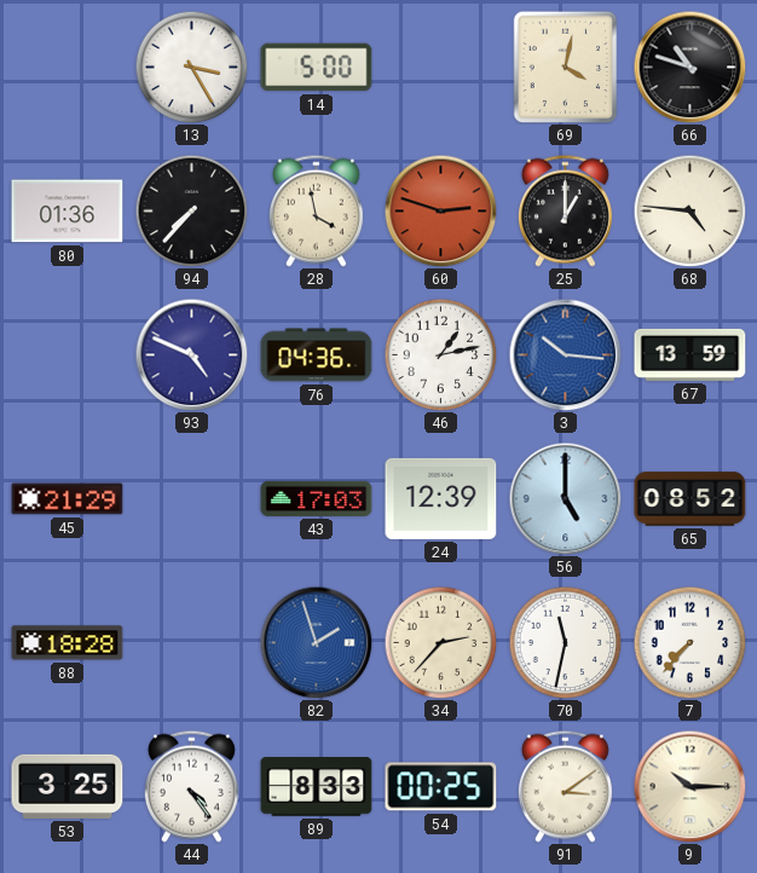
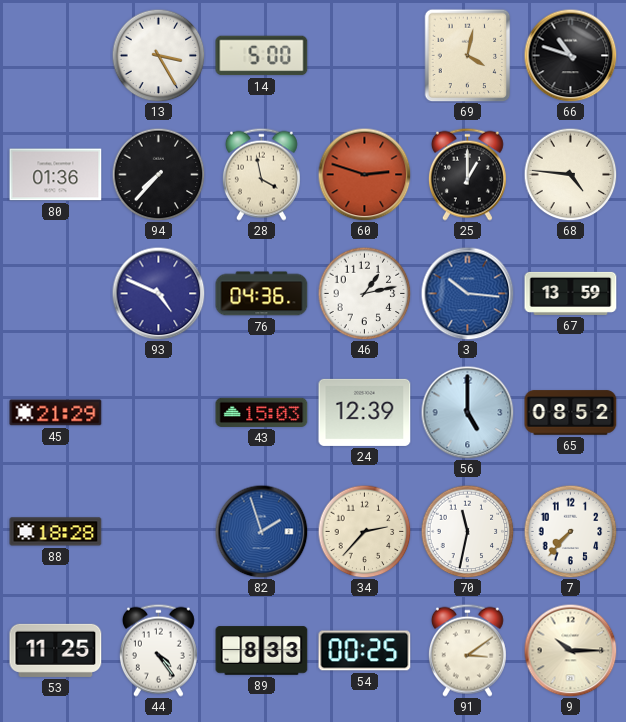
43: 17:03 -> 15:03 (262, 412)
53: 3:25 -> 11:25 (56, 650)
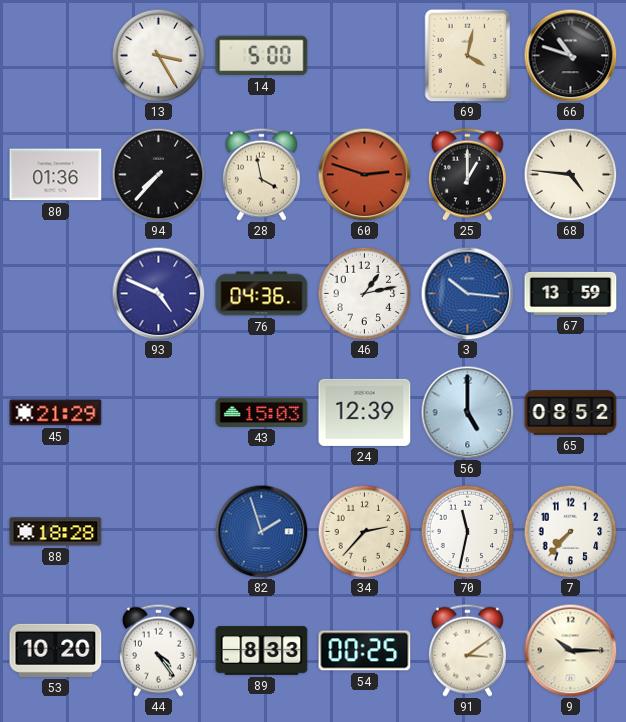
53: 11:25 -> 10:20 (56, 650)
